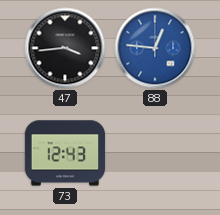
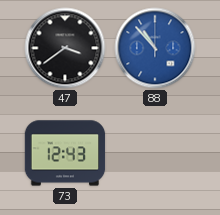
47: 3:44 -> 3:39 (65, 48)
88: 12:46 -> 10:53 (155, 48)
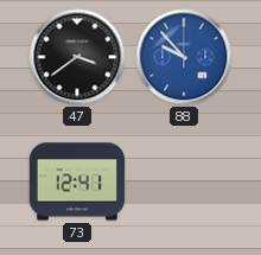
88: 10:53 -> 9:53 (184, 57)
73: 12:43 -> 12:41 (77, 181)
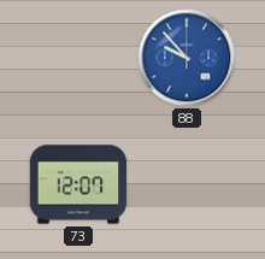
47: 3:39 -> none (77, 57)
73: 12:41 -> 12:07 (78, 184)
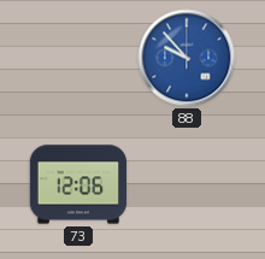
73: 12:07 -> 12:06 (78, 184)
